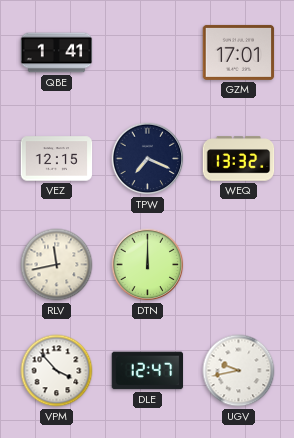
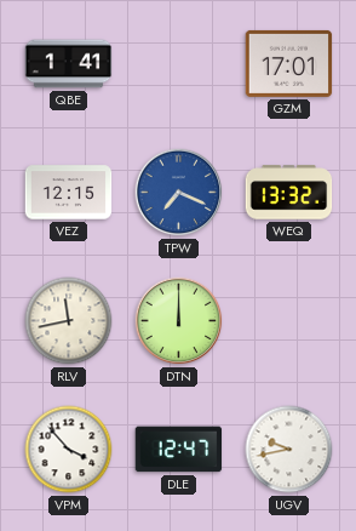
TPW dial: navy -> blue (179, 193)
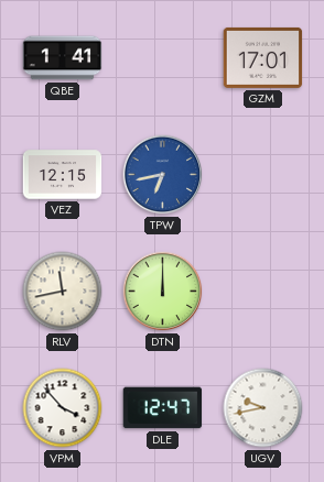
TPW: 7:19 -> 6:43 (163, 175)
WEQ: 13:32 -> none (289, 193)
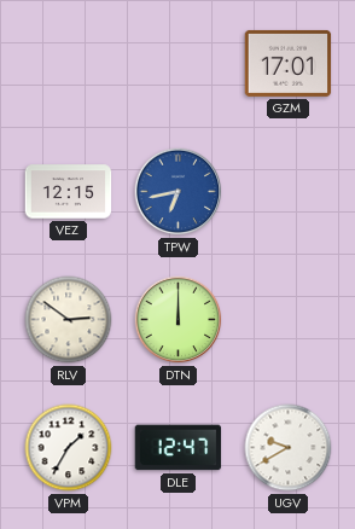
QBE: 1:41 -> none (63, 58)
RLV: 11:43 -> 2:51 (69, 320)
VPM: 3:53 -> 1:35 (69, 448)
UGV: 9:43 -> 9:40 (289, 448)
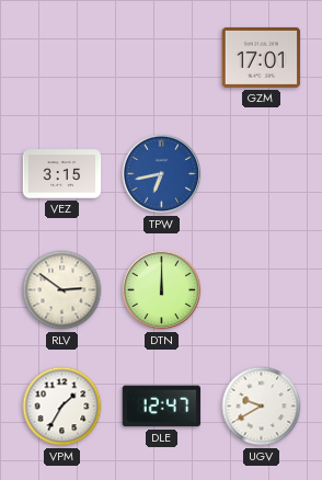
VEZ: 12:15 -> 3:15 (62, 174)
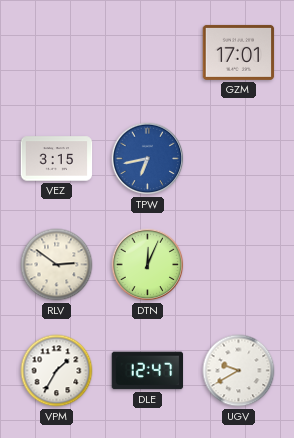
DTN: 12:00 -> 12:04 (148, 265)
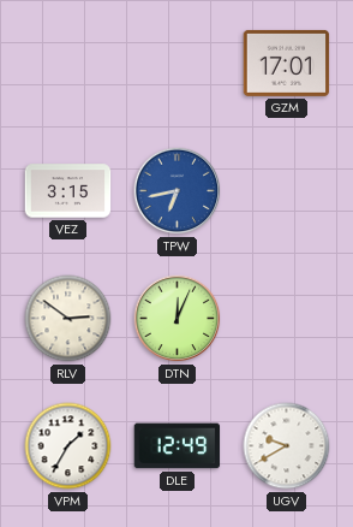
DLE: 12:47 -> 12:49 (178, 446)
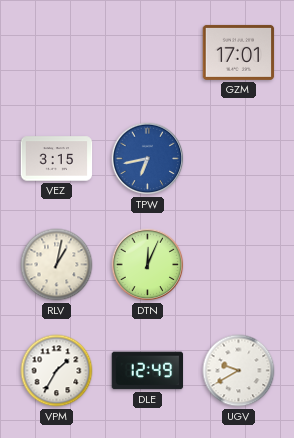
RLV: 2:51 -> 1:02 (57, 265)
